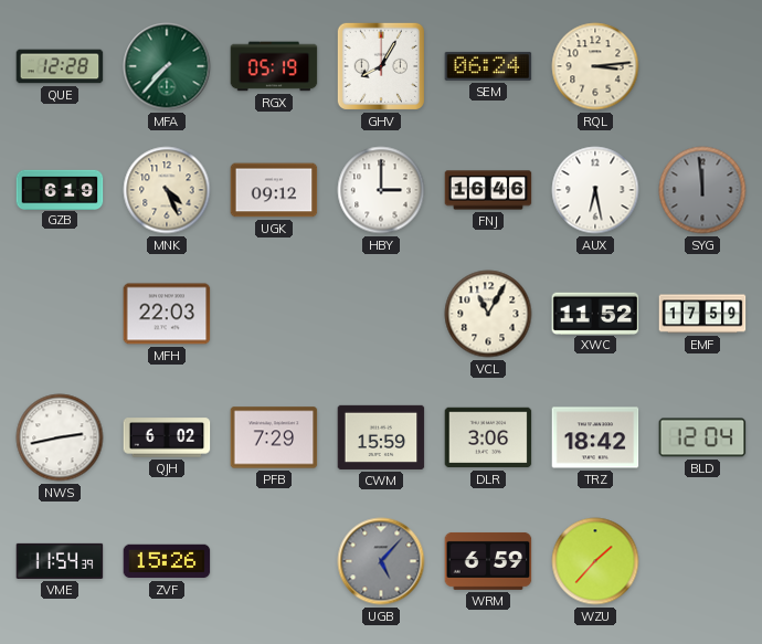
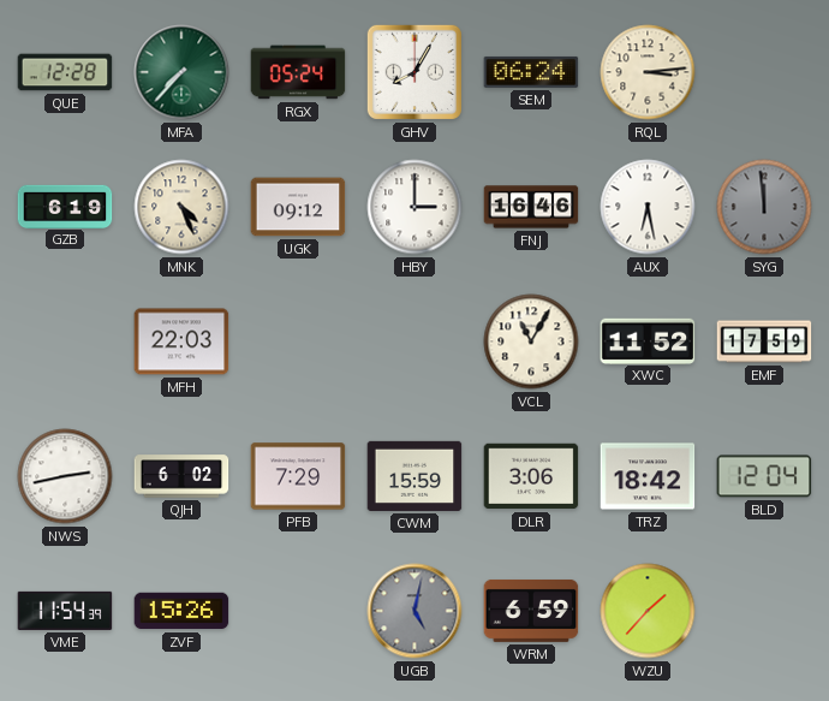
RGX: 05:19 -> 05:24 (298, 72)
UGB: 5:07 -> 5:02 (415, 611)
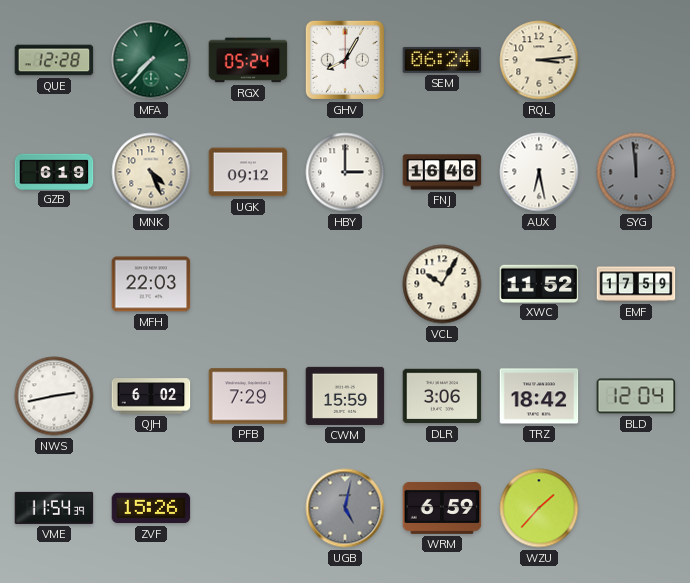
VCL: 11:05 -> 10:05 (442, 284)
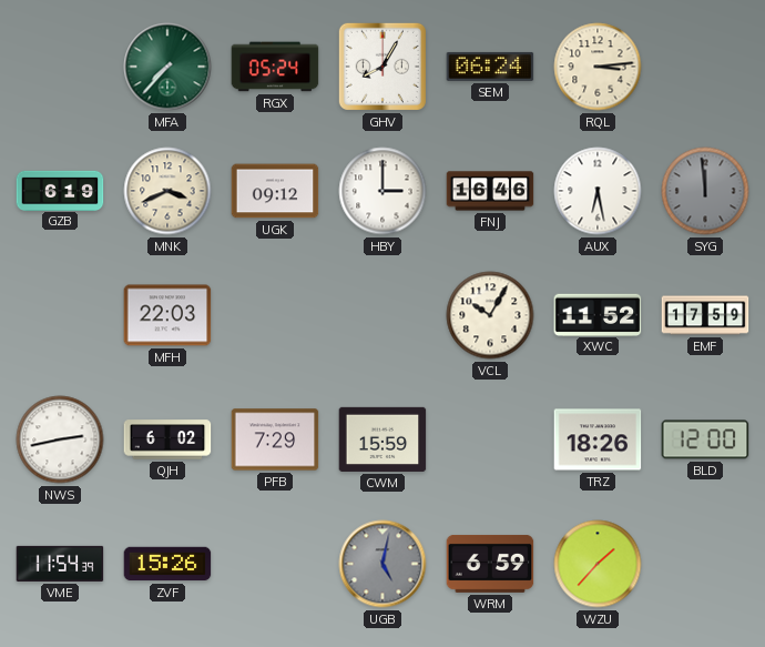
QUE: 12:28 -> none (54, 60)
MNK: 4:26 -> 3:41 (167, 191)
DLR: 3:06 -> none (442, 396)
TRZ: 18:42 -> 18:26 (598, 439)
BLD: 12:04 -> 12:00 (705, 439)
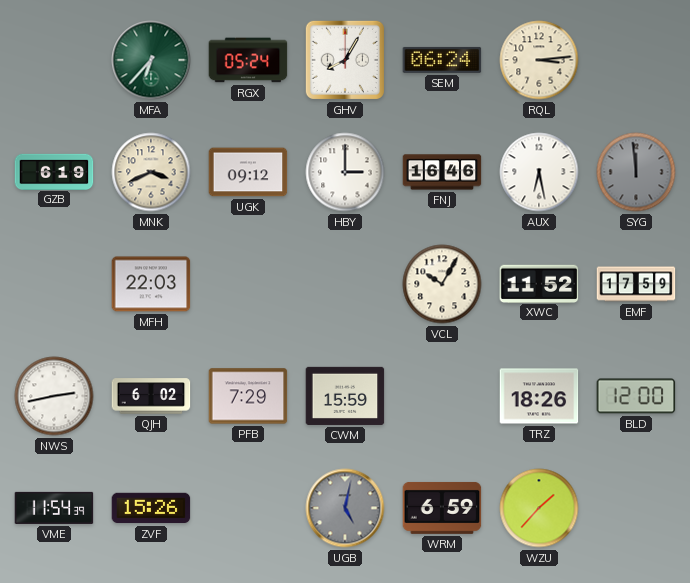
MFA: 7:37 -> 6:37 (151, 60)
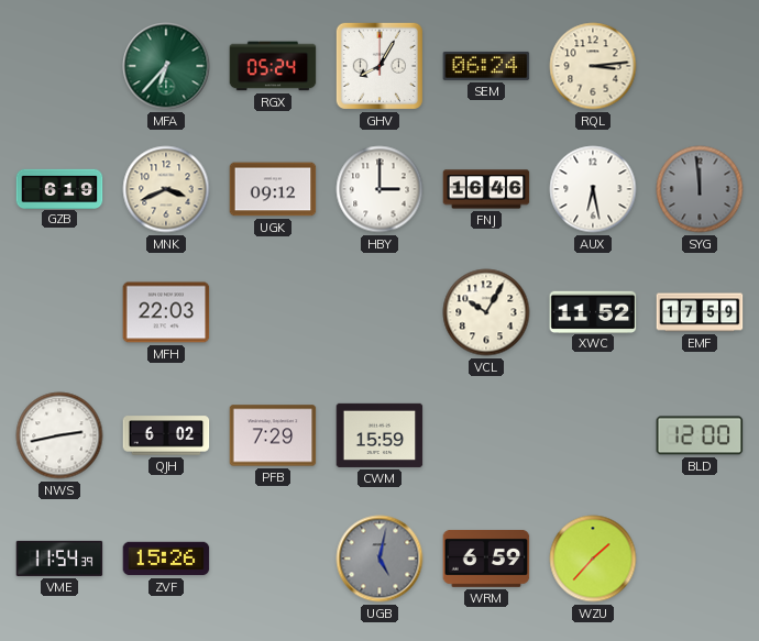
TRZ: 18:26 -> none (539, 396)
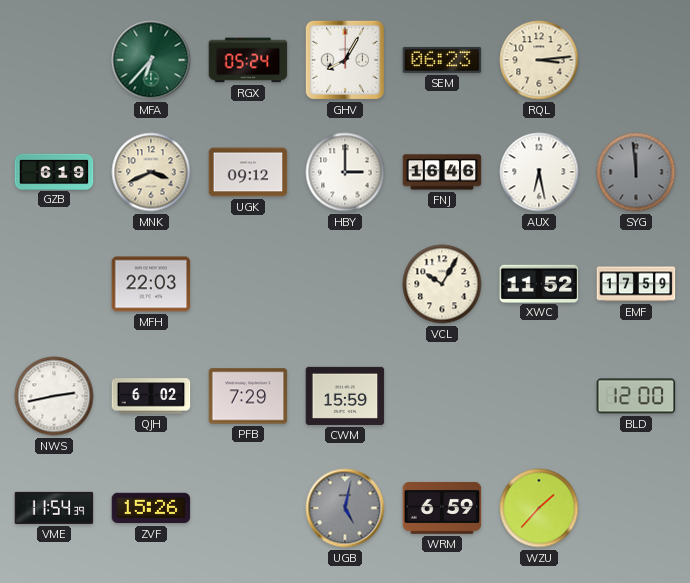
SEM: 06:24 -> 06:23 (442, 60)
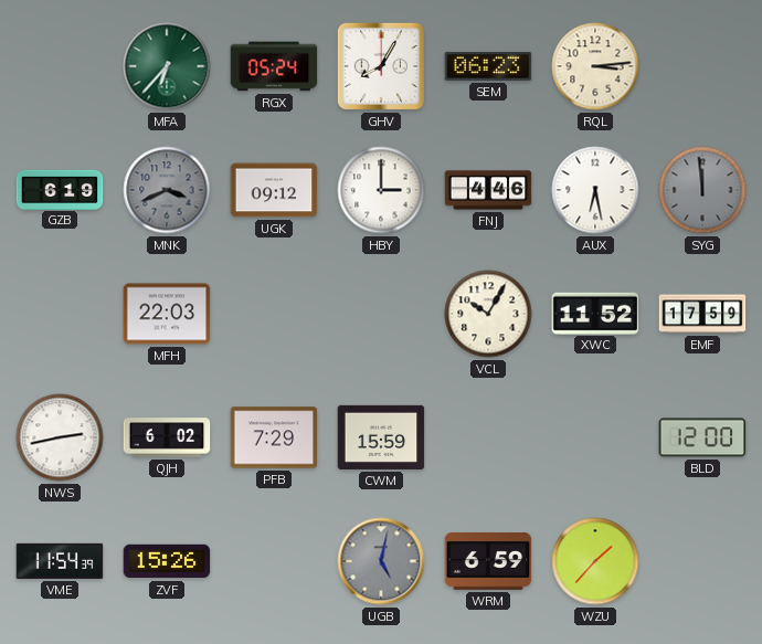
MNK dial: cream -> grey (167, 190)
FNJ: 16:46 -> 4:46 (488, 190)
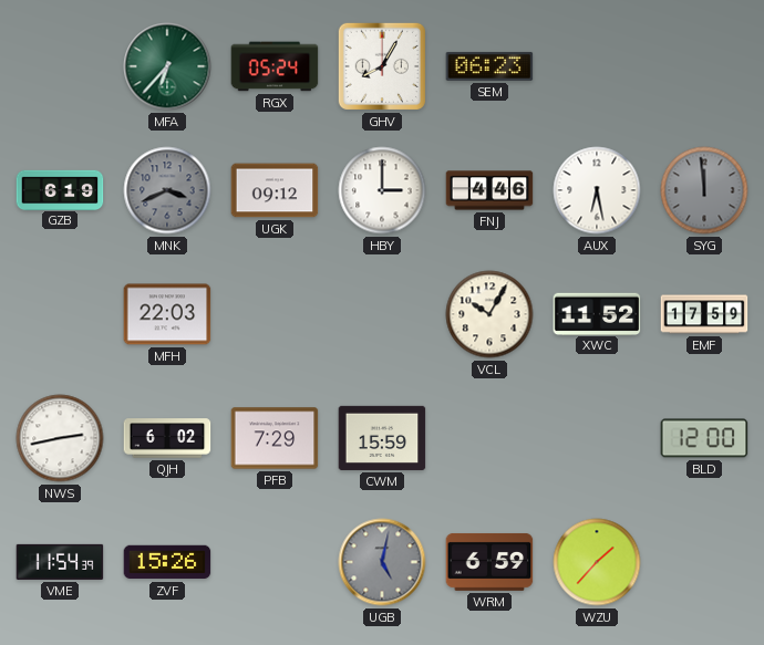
RQL: 3:14 -> none (595, 66)
